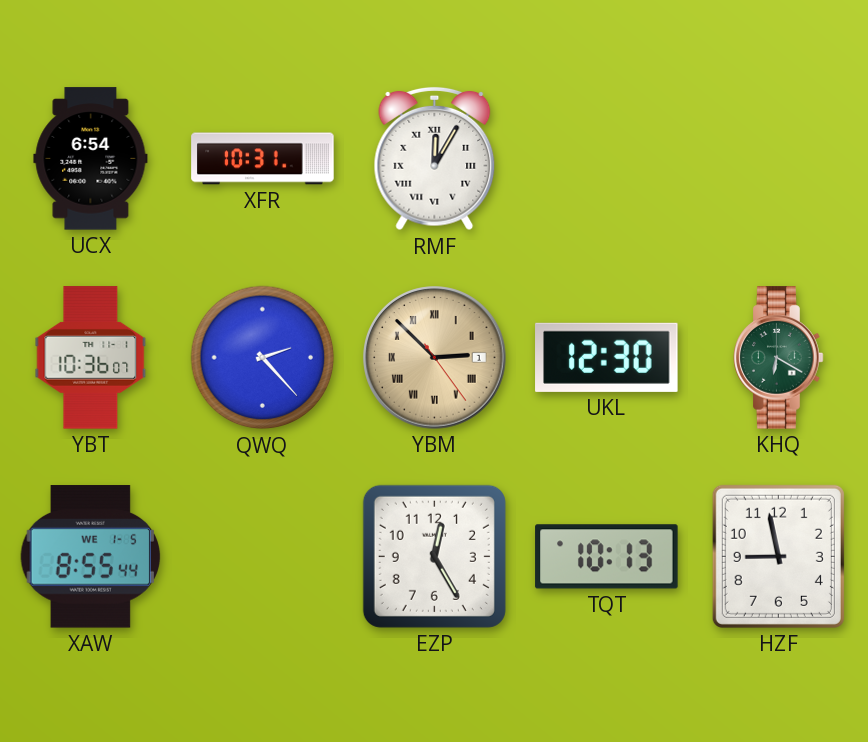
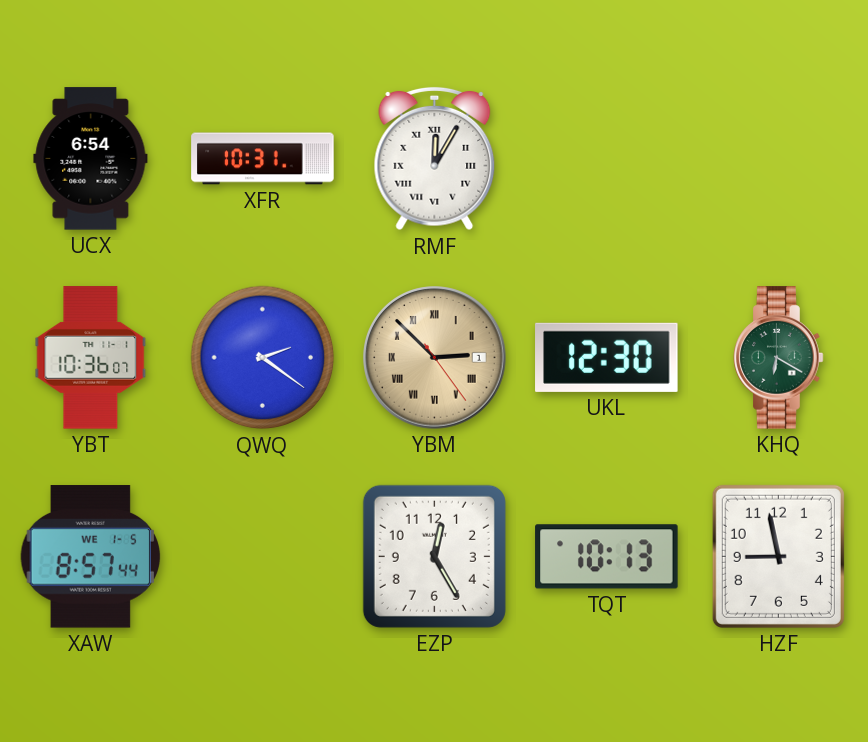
QWQ: 2:23 -> 2:21 (263, 358)
XAW: 8:55 -> 8:57 (91, 557)
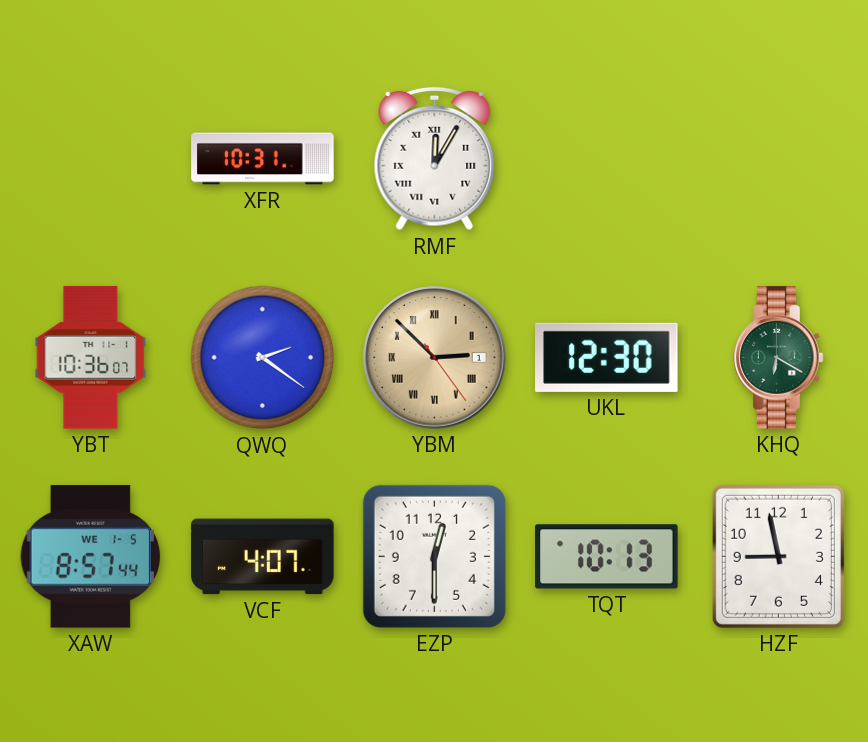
UCX: 6:54 -> none (91, 159)
VCF: none -> 4:07 (263, 557)
EZP: 12:25 -> 12:30 (434, 556)
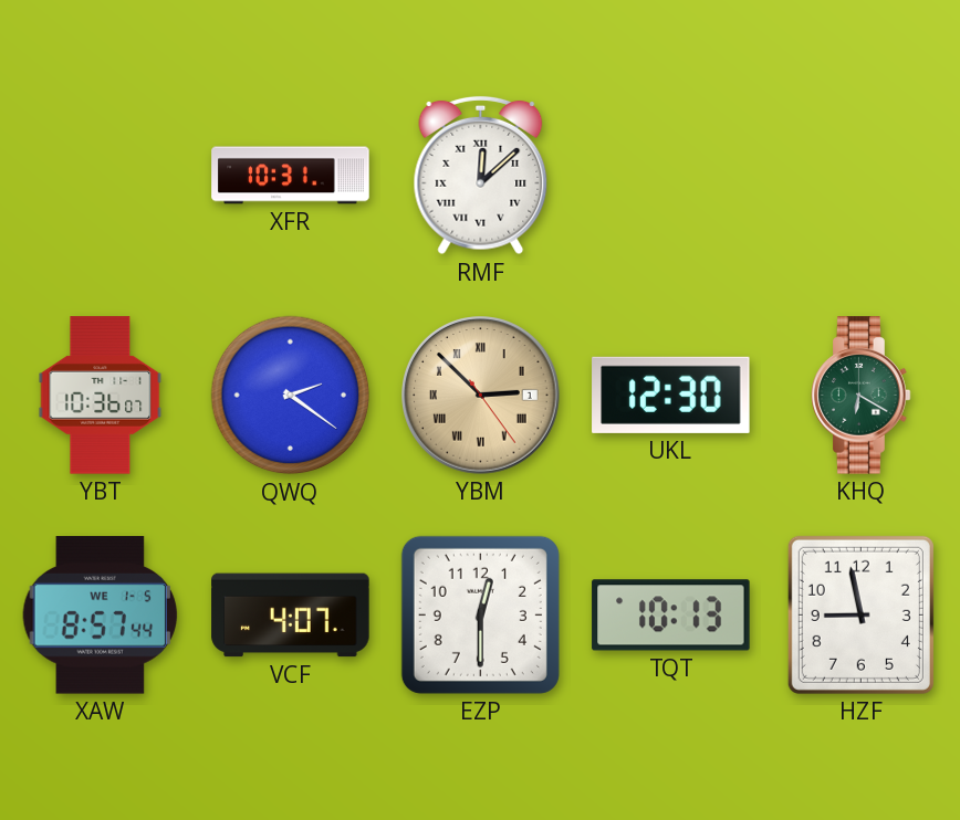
RMF: 12:05 -> 12:08 (481, 176)
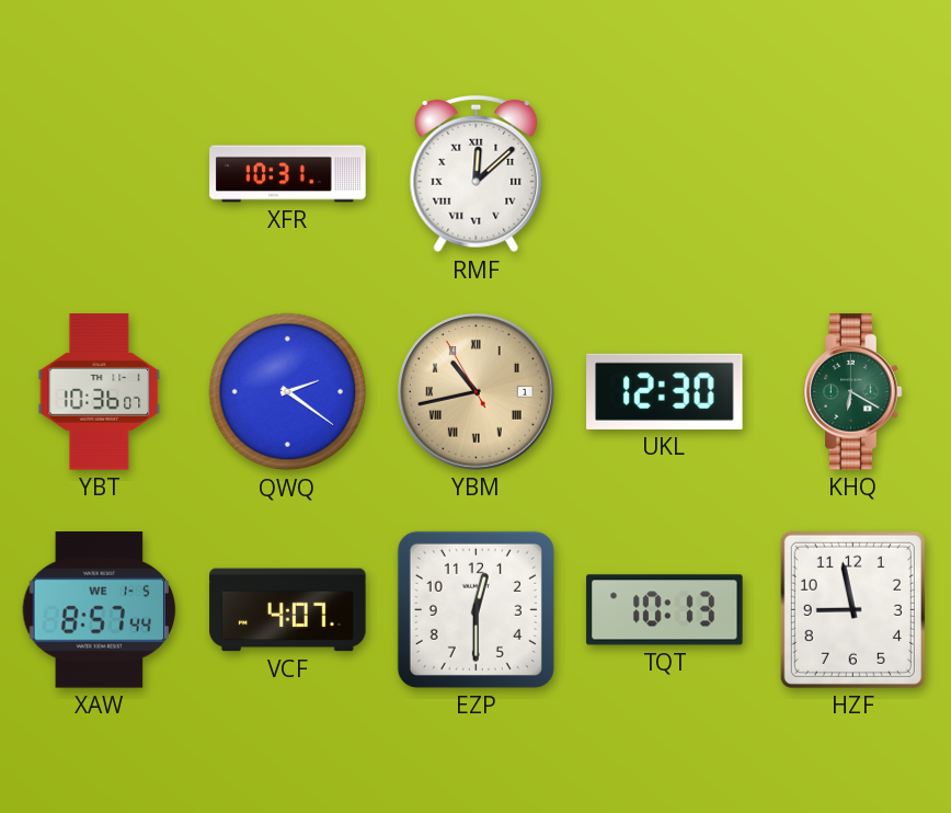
YBM: 2:52 -> 10:42 (477, 392)
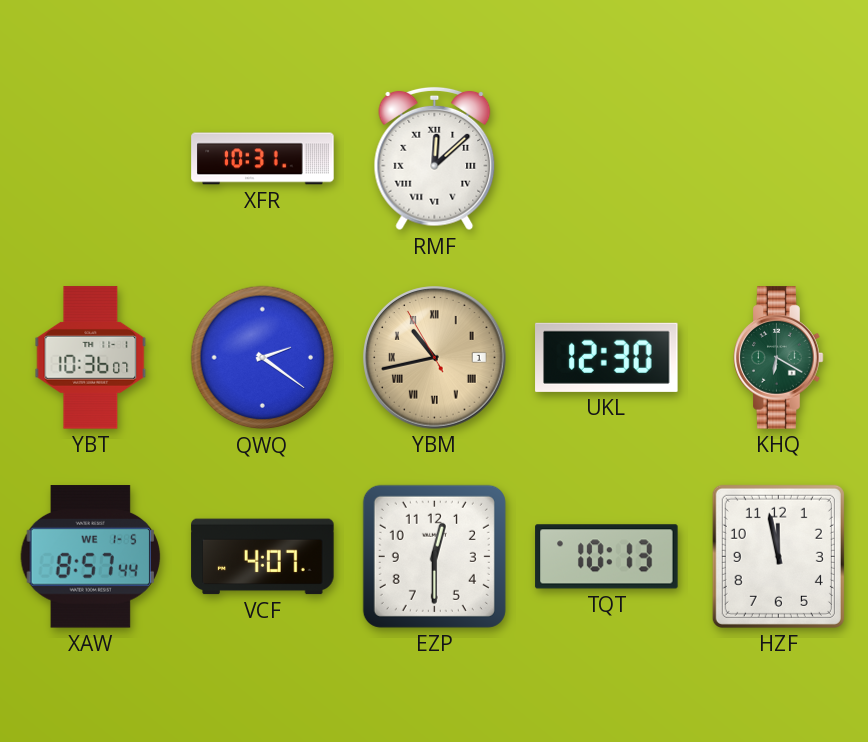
HZF: 8:58 -> 11:58 (778, 556)
